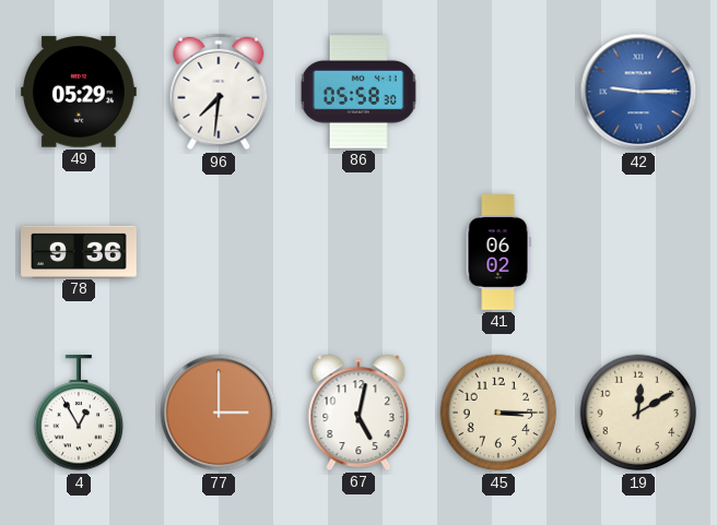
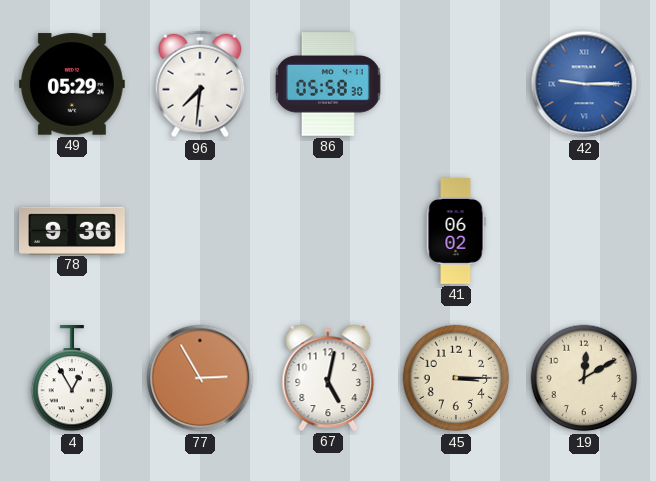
77: 3:00 -> 2:55 (200, 378)
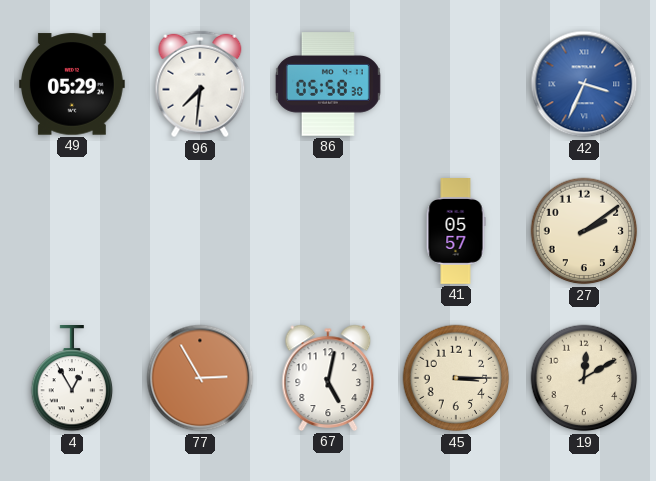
42: 9:15 -> 3:34 (584, 84)
78: 9:36 -> none (73, 230)
41: 06:02 -> 05:57 (456, 232)
27: none -> 2:09 (584, 231)
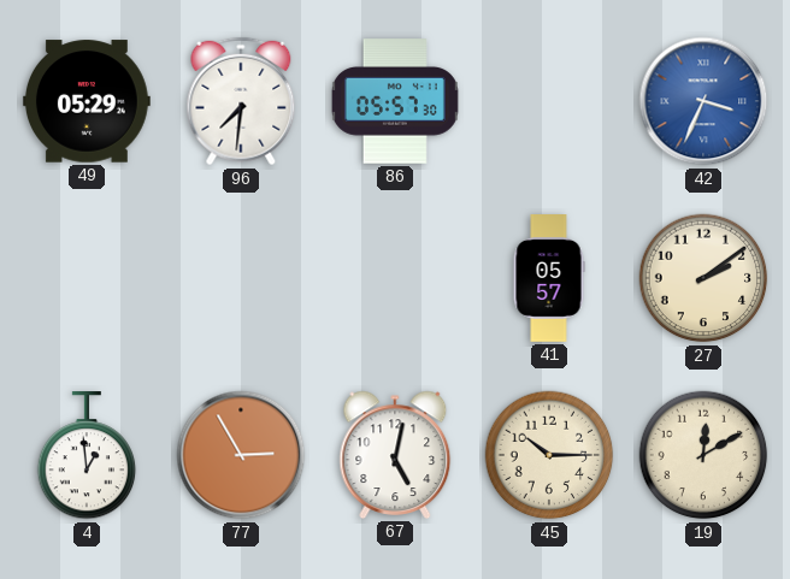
86: 05:58 -> 05:57 (395, 101)
4: 12:55 -> 12:59 (87, 456)
45: 3:15 -> 10:15 (549, 455)
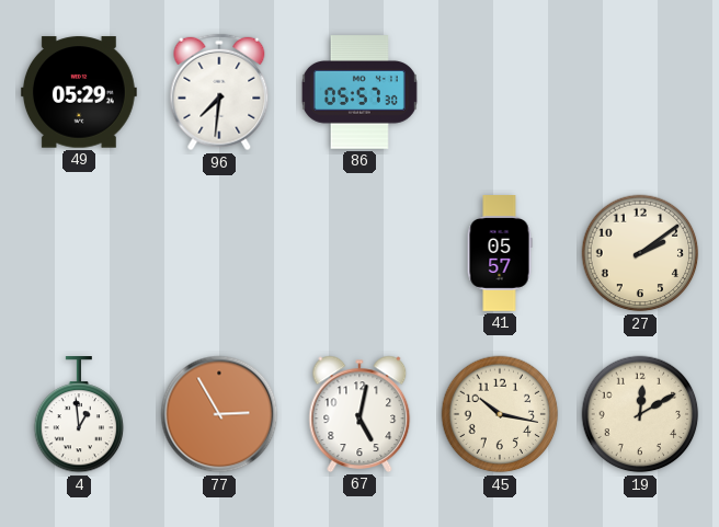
42: 3:34 -> none (703, 101)
45: 10:15 -> 10:17 (500, 414)
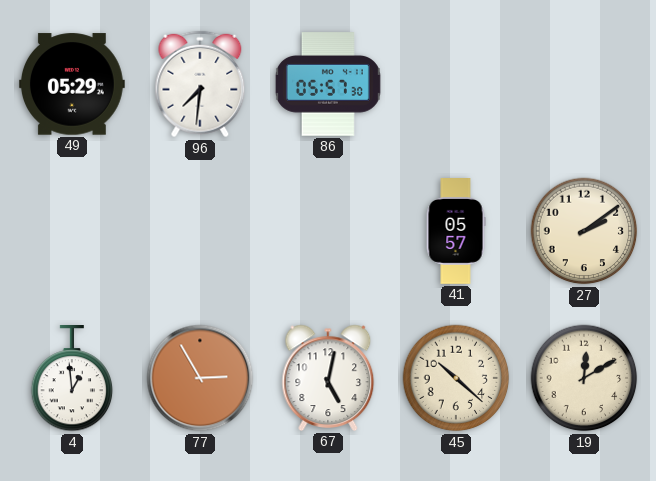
45: 10:17 -> 10:22 (456, 378)
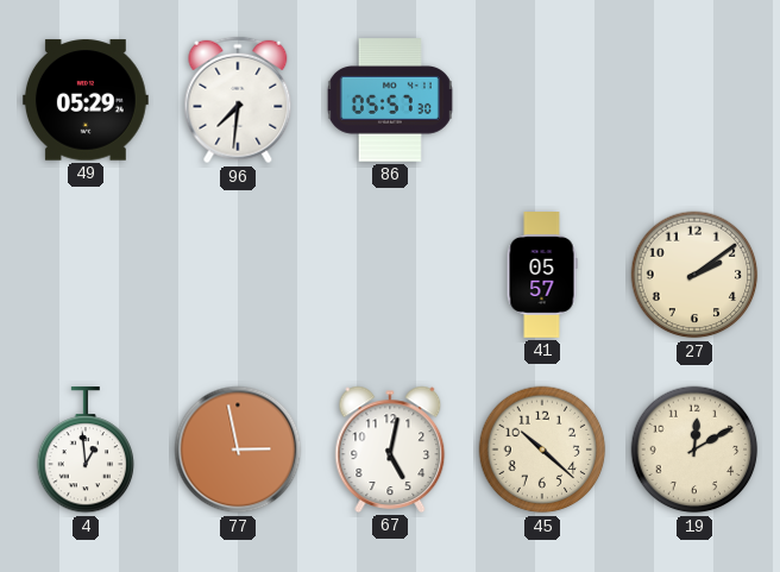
77: 2:55 -> 2:58 (238, 450)
